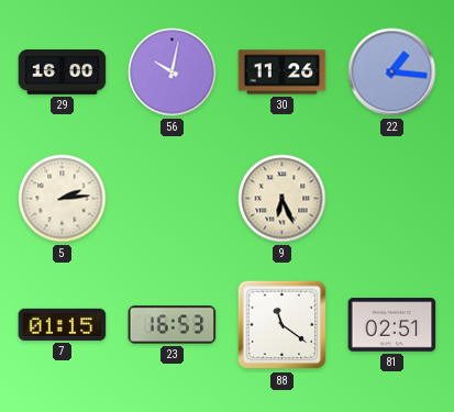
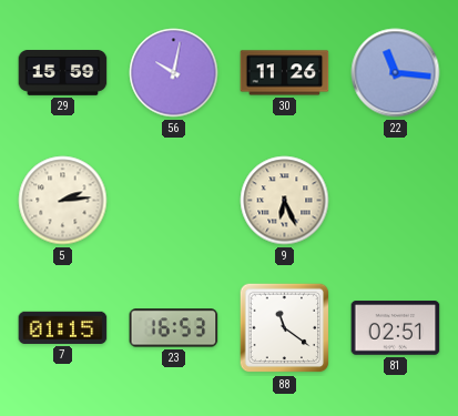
29: 16:00 -> 15:59 (63, 73)
22: 1:16 -> 11:16 (396, 73)
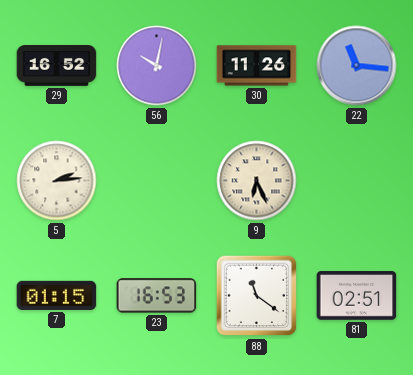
29: 15:59 -> 16:52 (57, 66)
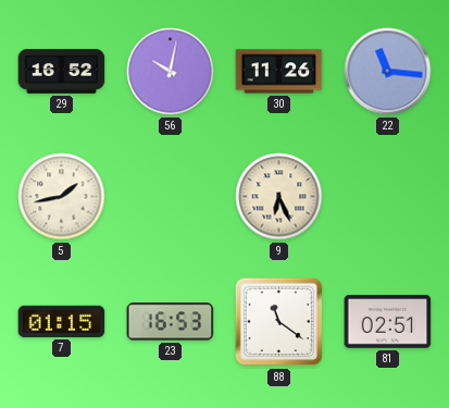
5: 2:14 -> 1:43 (62, 197)
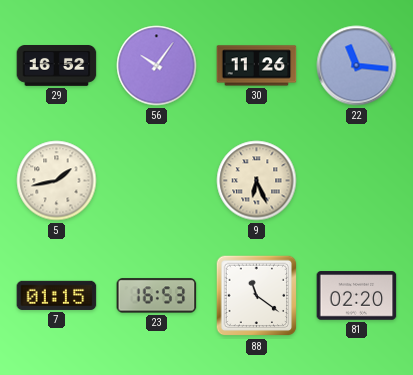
56: 10:02 -> 10:06 (157, 66)
81: 02:51 -> 02:20 (357, 296)
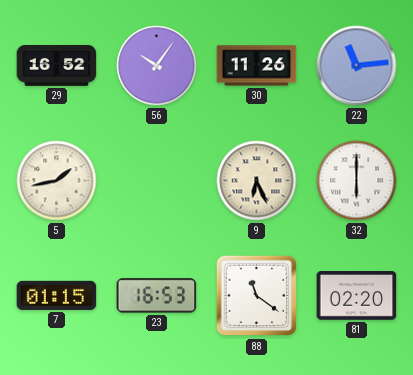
22: 11:16 -> 11:14 (357, 66)
32: none -> 6:00 (357, 181)
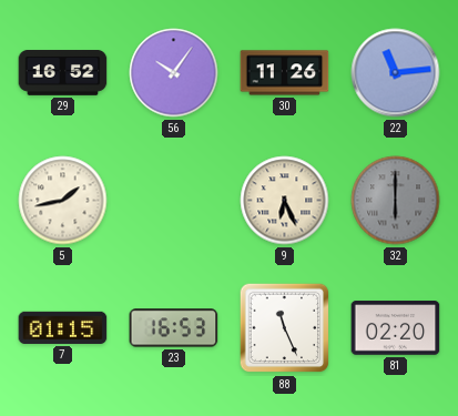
32 dial: white -> grey (396, 201)
88: 11:21 -> 11:26 (285, 328)
